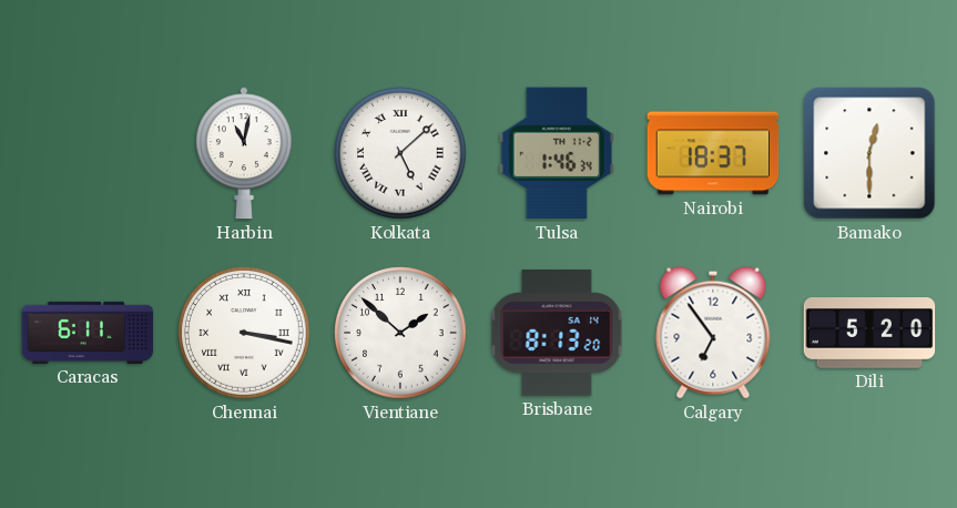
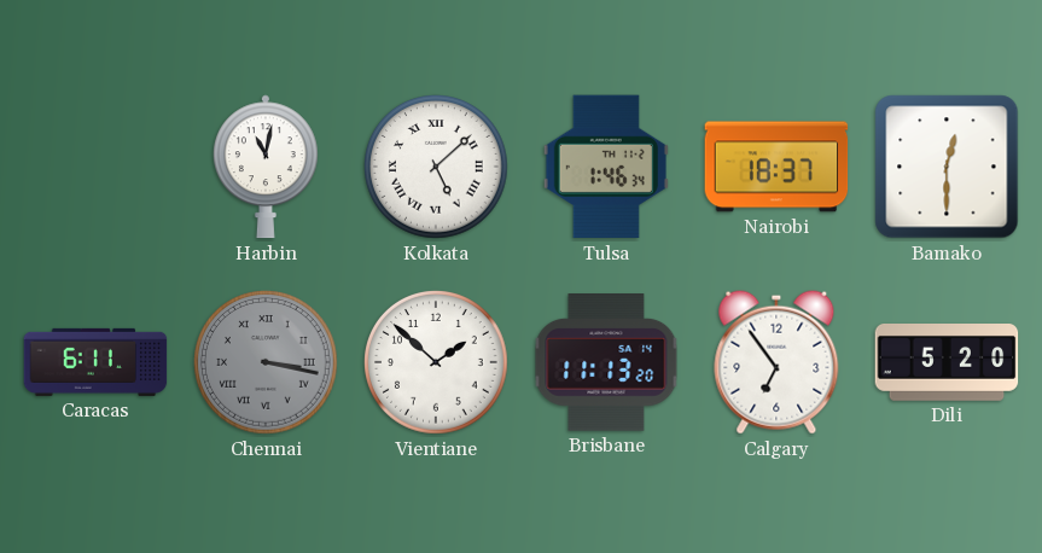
Chennai dial: white -> grey (267, 363)
Brisbane: 8:13 -> 11:13 (606, 363)
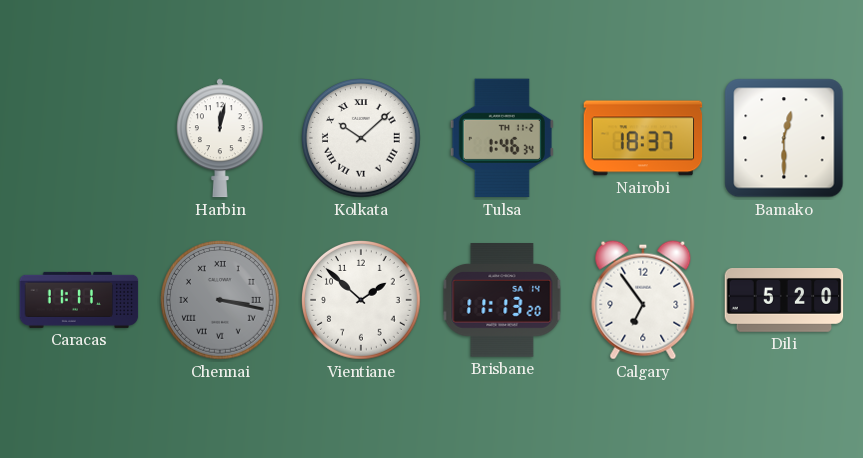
Harbin: 11:02 -> 12:02 (220, 138)
Kolkata: 5:08 -> 10:08 (362, 139)
Caracas: 6:11 -> 11:11 (79, 300)
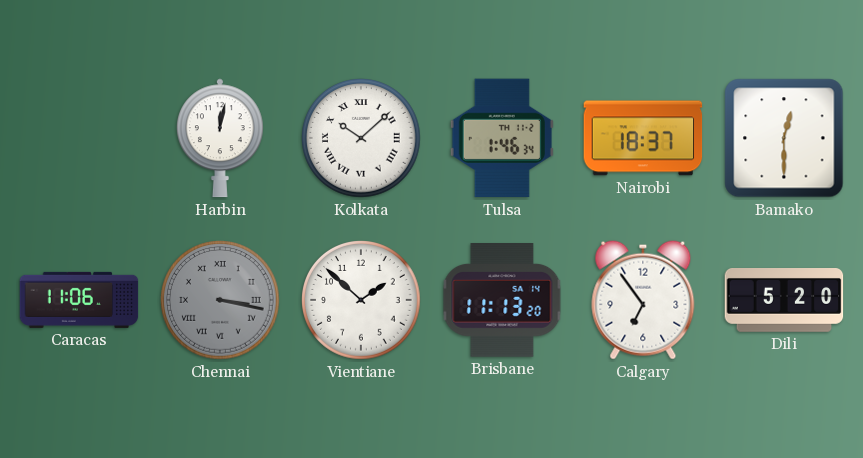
Caracas: 11:11 -> 11:06 (79, 300)
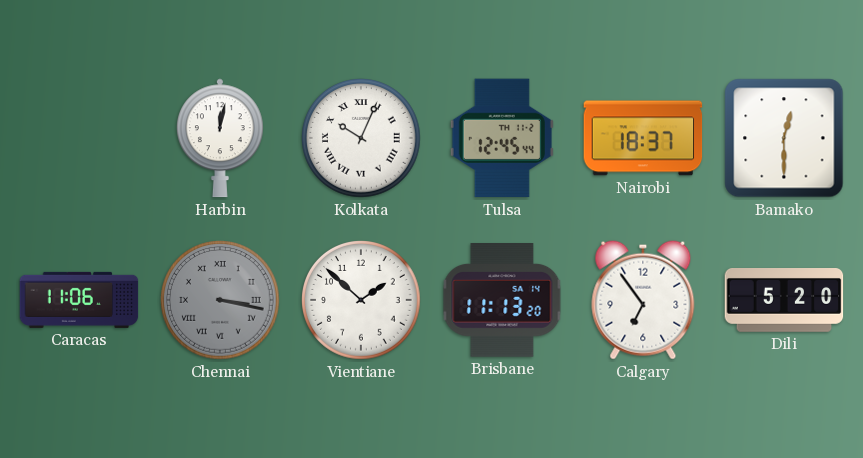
Kolkata: 10:08 -> 10:04 (362, 139)
Tulsa: 1:46 -> 12:45 (502, 138)
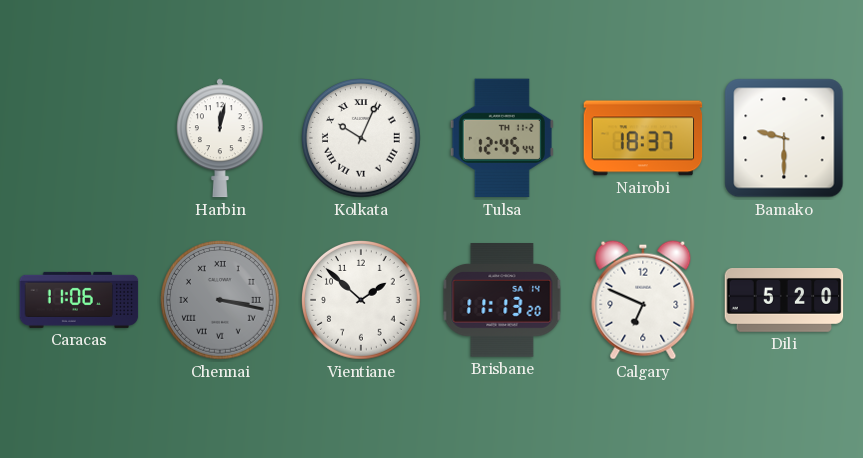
Bamako: 12:30 -> 9:30 (784, 138)
Calgary: 6:54 -> 6:49 (643, 300)
